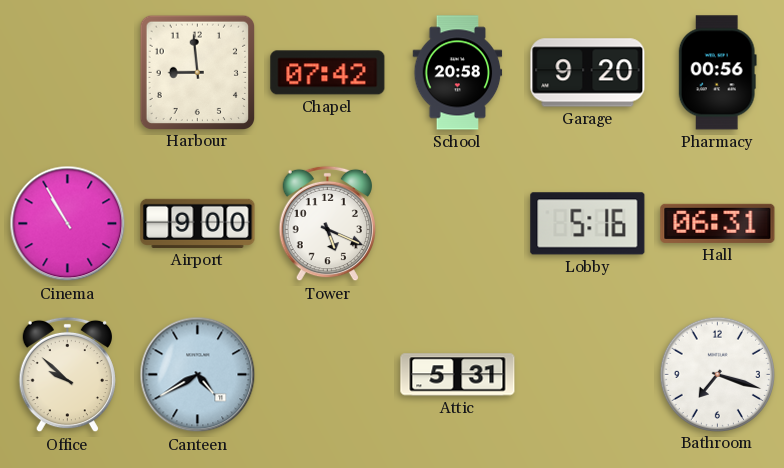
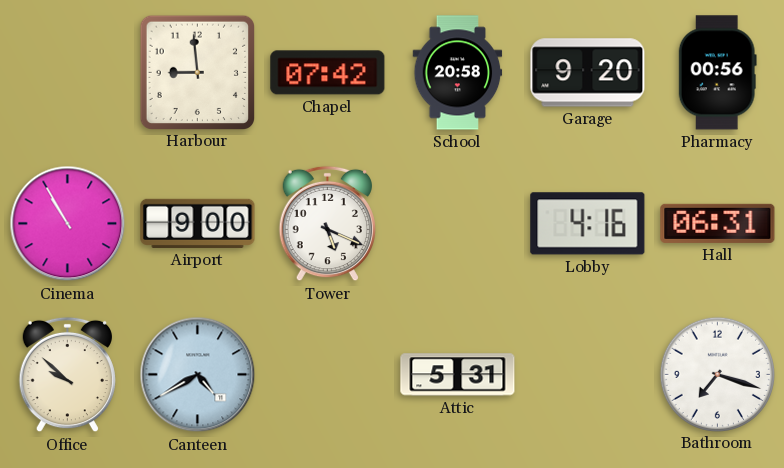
Lobby: 5:16 -> 4:16 (588, 224)
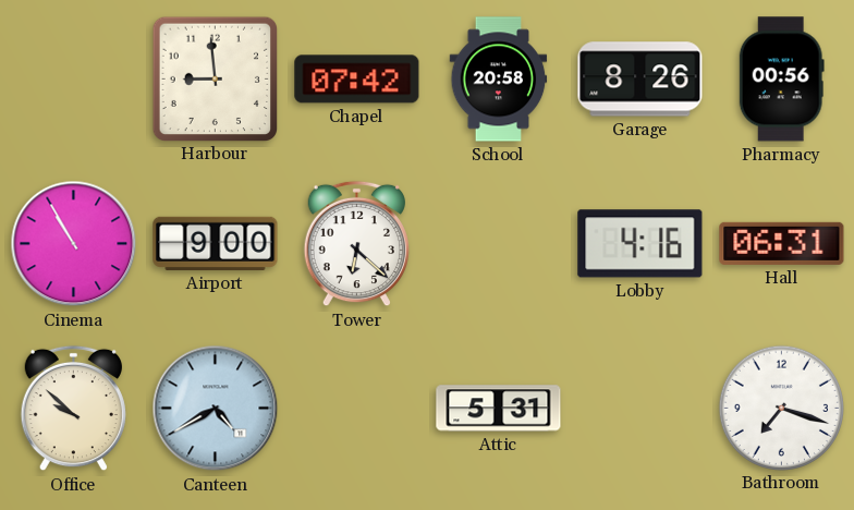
Garage: 9:20 -> 8:26 (640, 80)
Tower: 5:19 -> 6:22 (356, 244)
